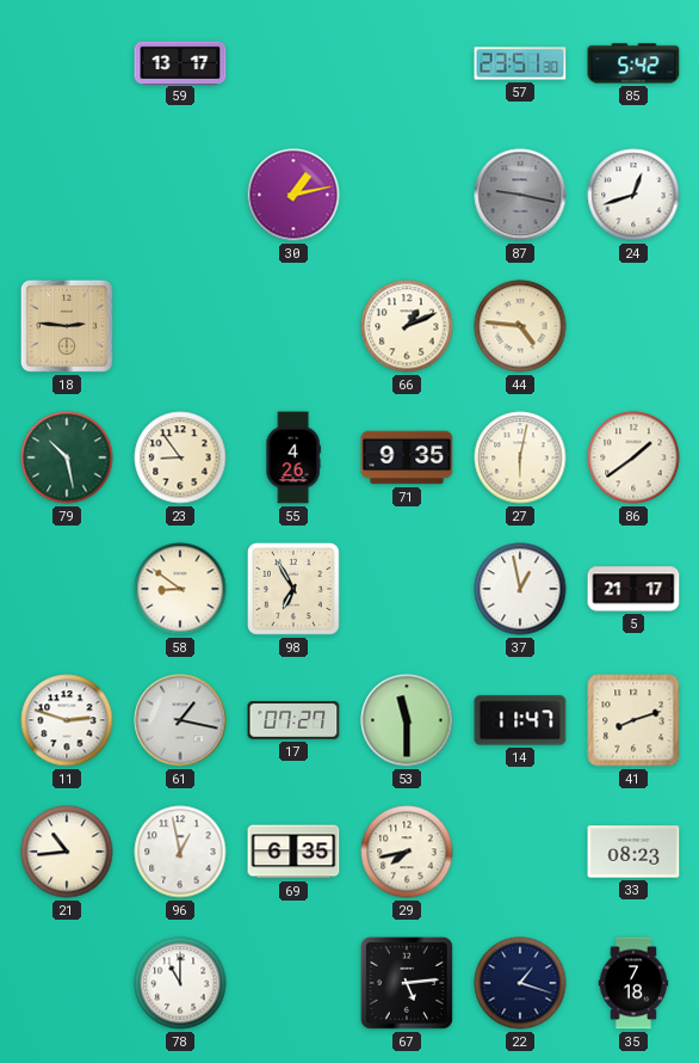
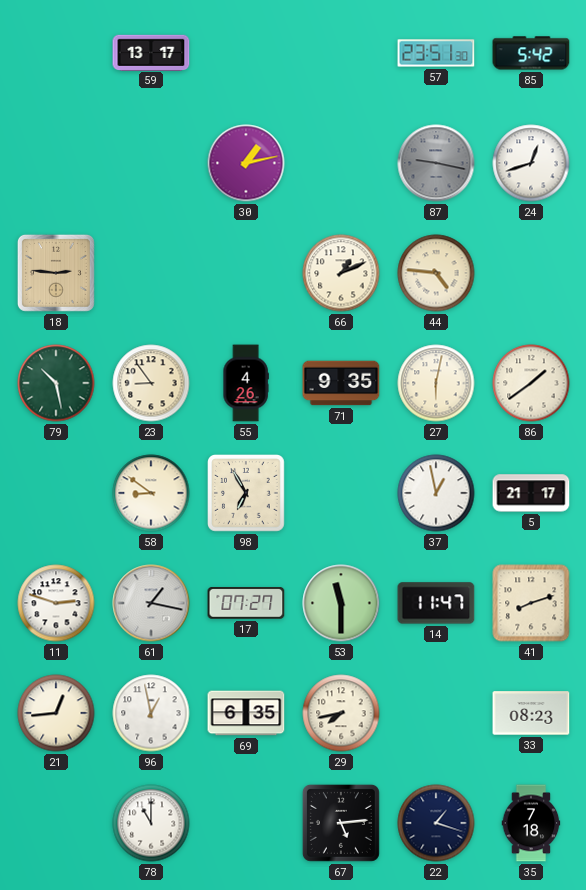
21: 10:44 -> 12:44 (56, 713)
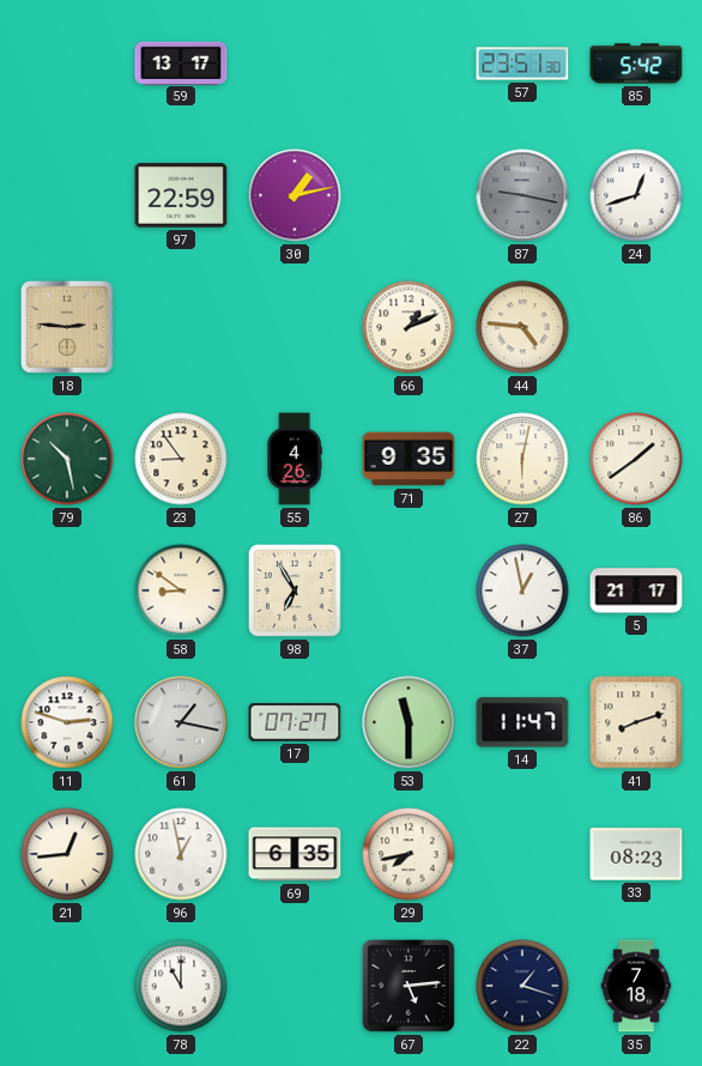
97: none -> 22:59 (181, 195)
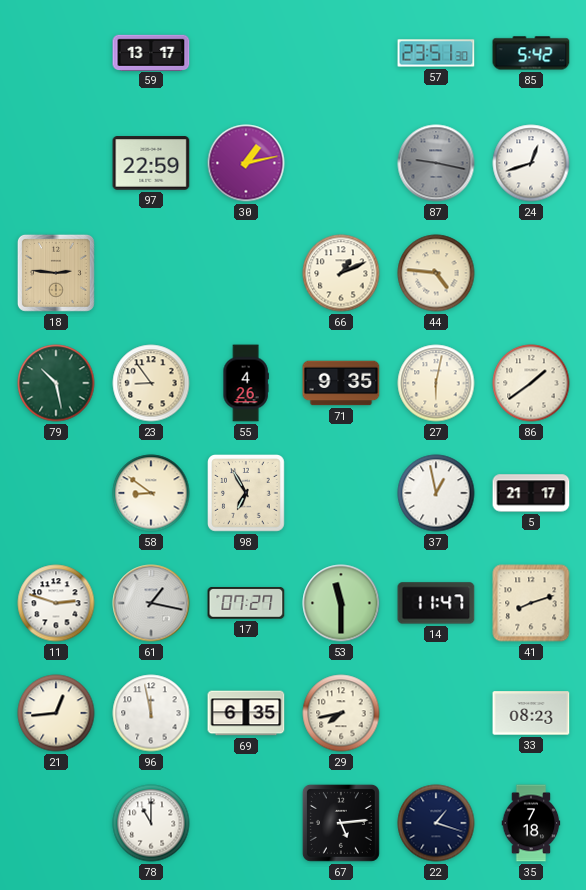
96: 12:58 -> 11:58 (151, 713)
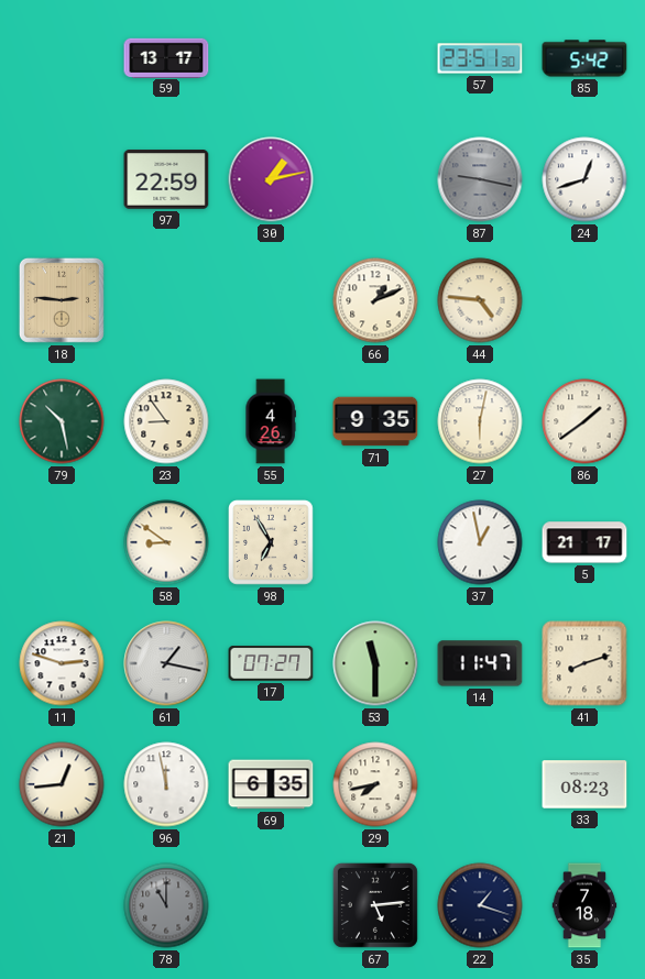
78 dial: white -> grey (166, 905)
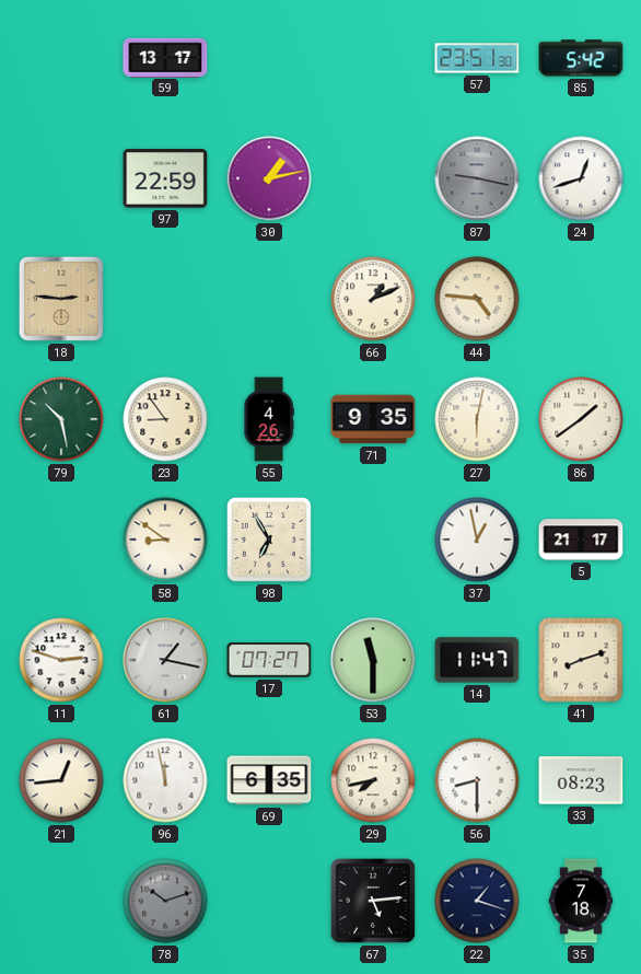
56: none -> 8:30 (477, 780)
78: 11:00 -> 10:12 (165, 901)
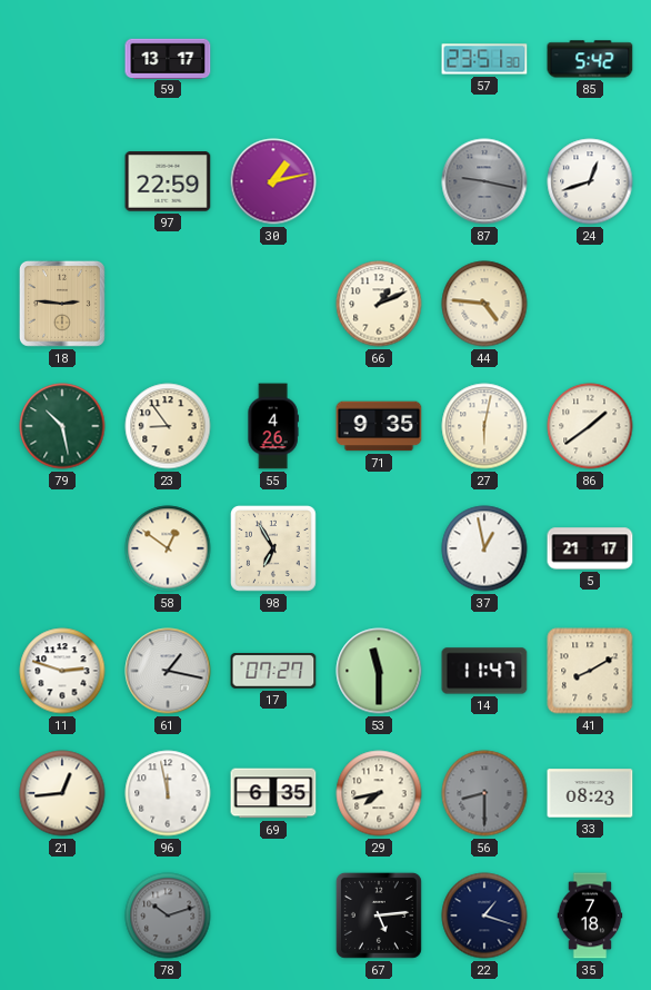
58: 8:51 -> 12:51 (168, 548)
41: 8:12 -> 8:10 (590, 671)
56 dial: white -> grey (484, 793)
